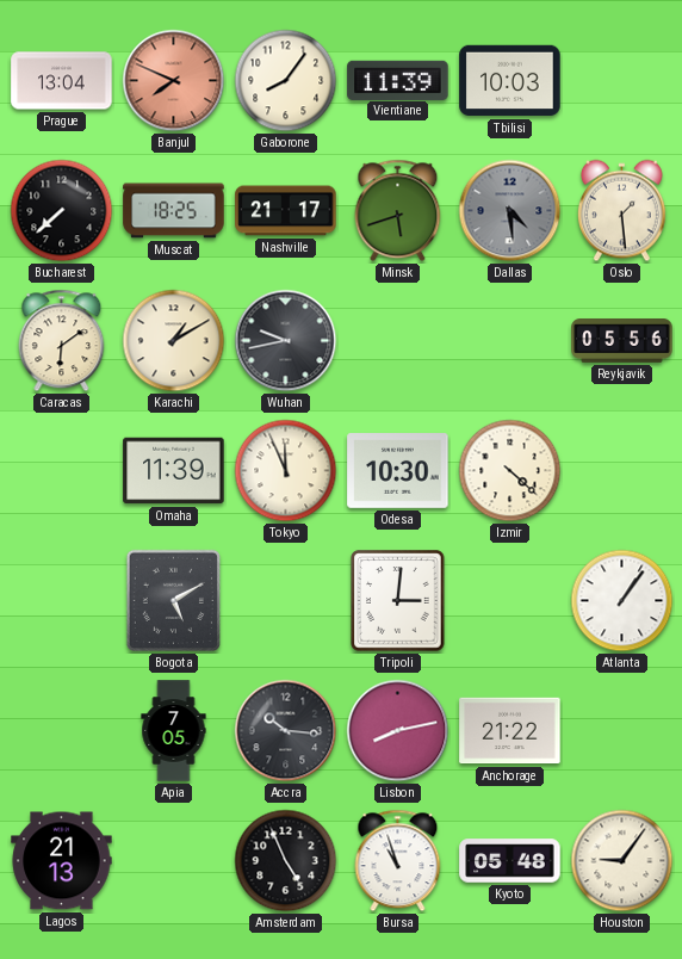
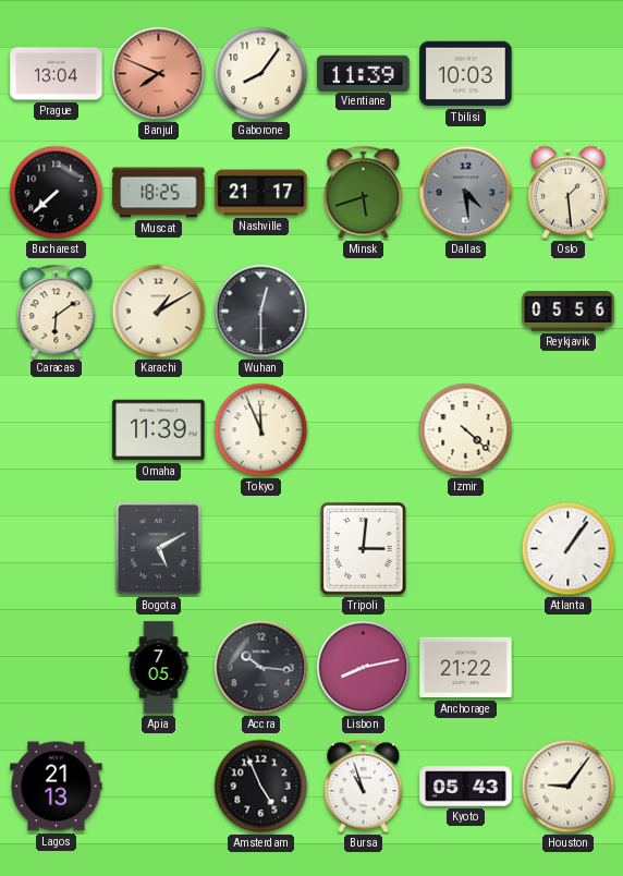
Wuhan: 9:43 -> 12:30 (261, 312)
Odesa: 10:30 -> none (398, 471)
Kyoto: 05:48 -> 05:43 (466, 787)
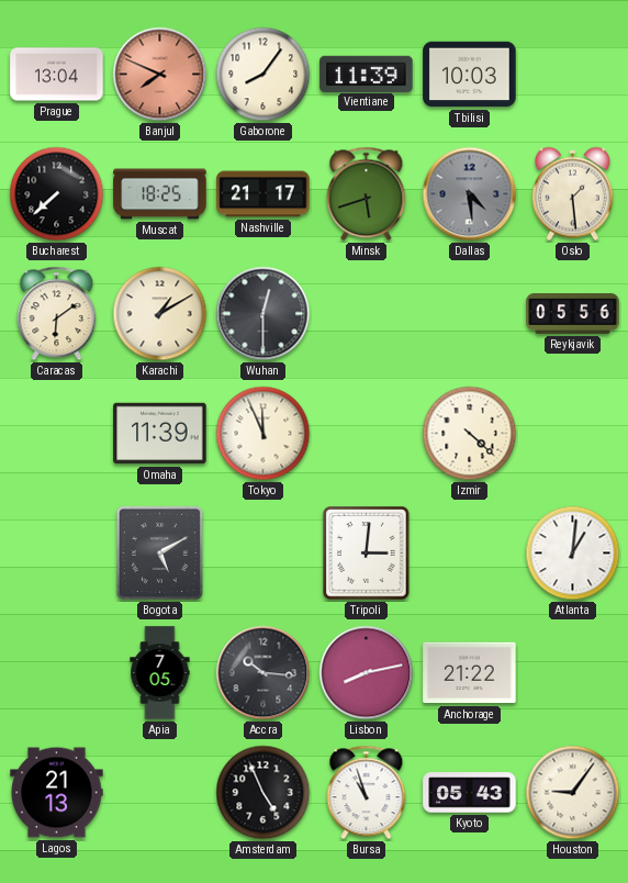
Atlanta: 1:06 -> 1:01 (573, 554)
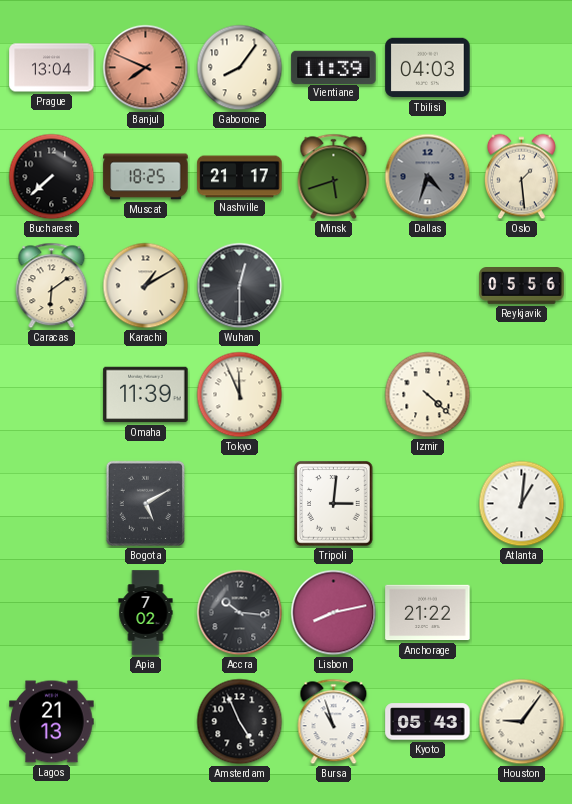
Tbilisi: 10:03 -> 04:03 (428, 68)
Dallas: 4:29 -> 4:33 (428, 177)
Apia: 7:05 -> 7:02 (146, 613)
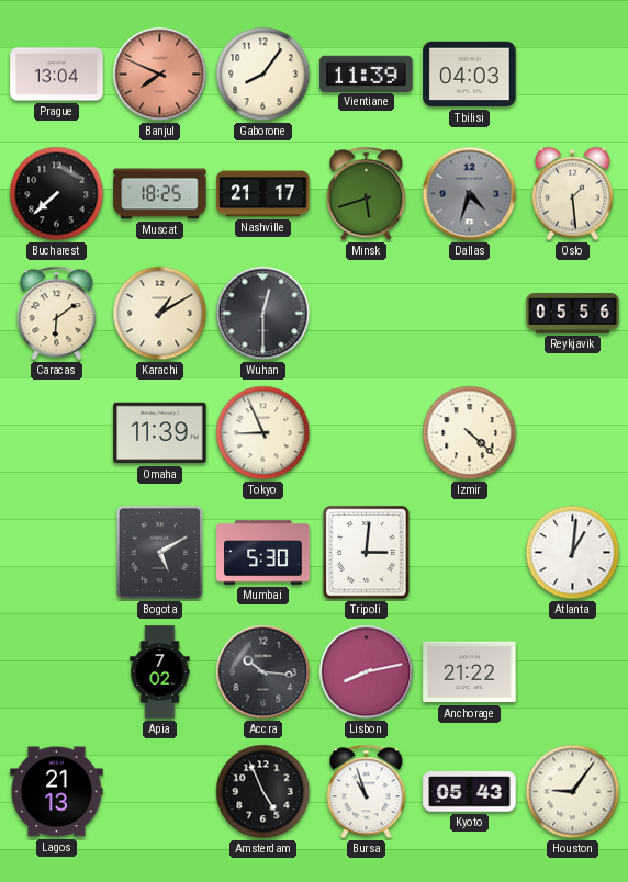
Tokyo: 11:56 -> 8:56 (263, 433)
Mumbai: none -> 5:30 (263, 553)
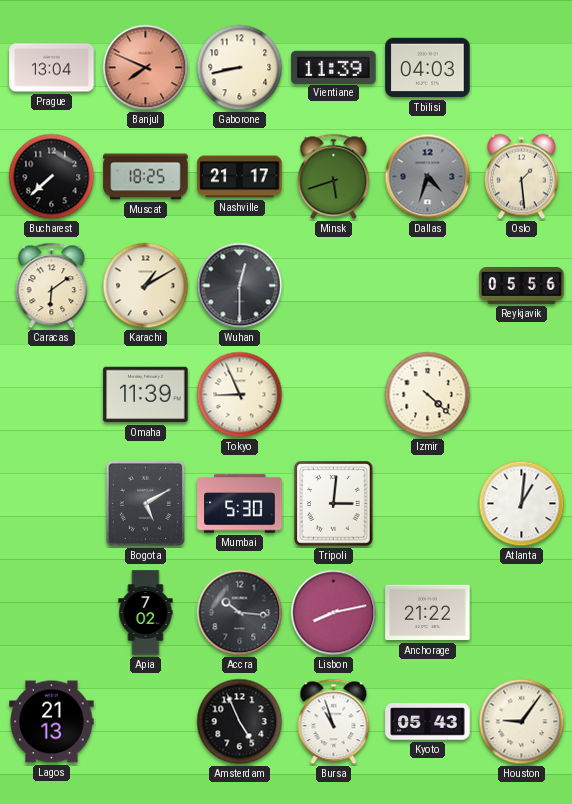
Gaborone: 8:06 -> 8:43 (240, 68)
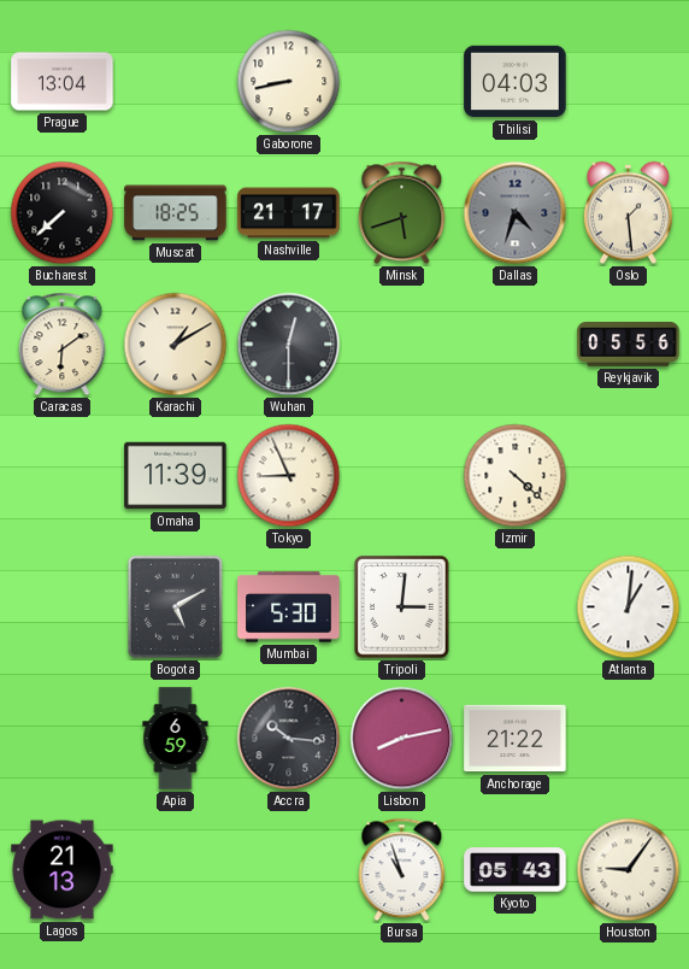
Banjul: 7:49 -> none (146, 68)
Vientiane: 11:39 -> none (334, 67)
Apia: 7:02 -> 6:59 (176, 739)
Amsterdam: 4:56 -> none (240, 722)
